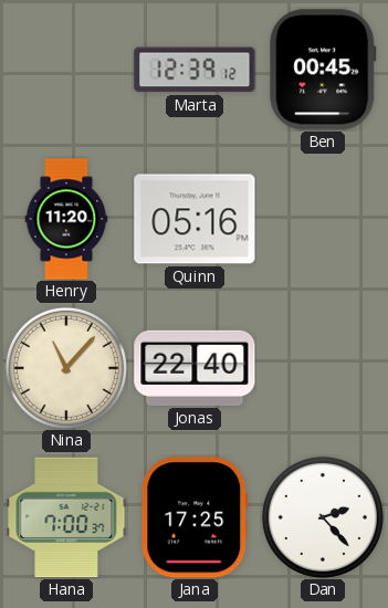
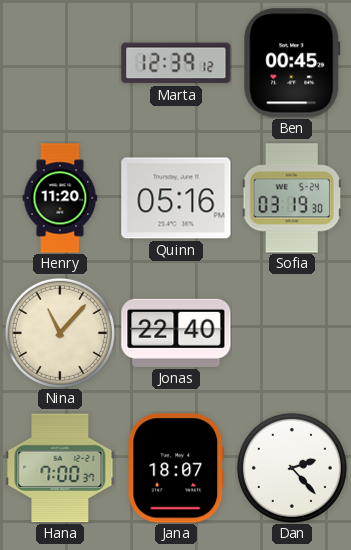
Sofia: none -> 03:19 (291, 198)
Jana: 17:25 -> 18:07 (176, 468)
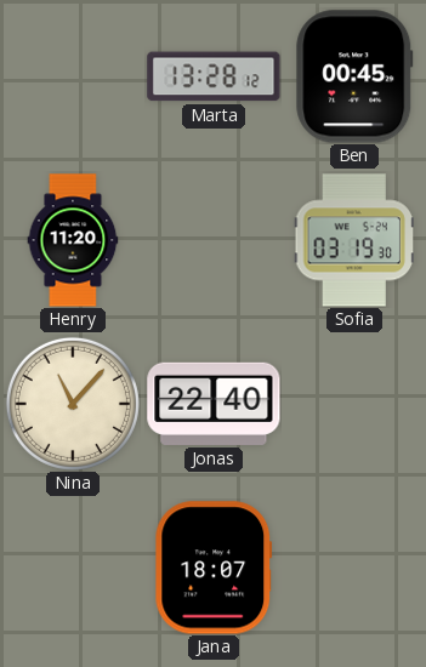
Marta: 12:39 -> 13:28 (214, 76)
Quinn: 05:16 -> none (176, 198)
Hana: 7:00 -> none (60, 468)
Dan: 2:23 -> none (292, 468)
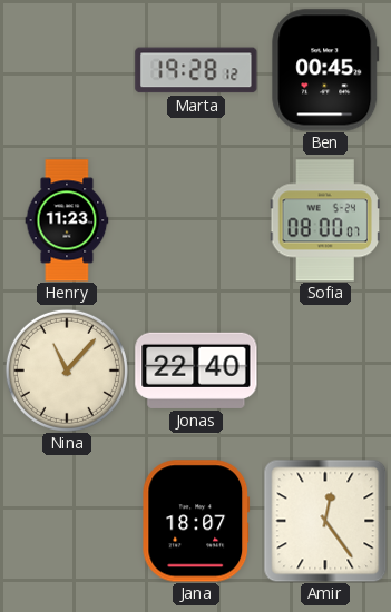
Marta: 13:28 -> 19:28 (196, 70)
Henry: 11:20 -> 11:23 (67, 220)
Sofia: 03:19 -> 08:00 (324, 220)
Amir: none -> 12:24 (325, 521)
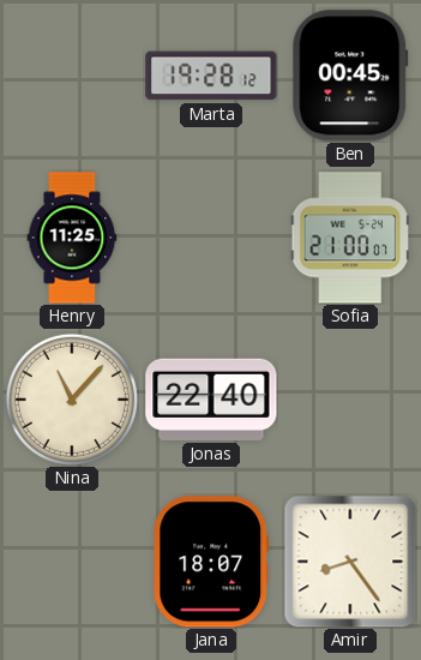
Henry: 11:23 -> 11:25 (72, 238)
Sofia: 08:00 -> 21:00 (349, 238)
Amir: 12:24 -> 8:24 (350, 562)
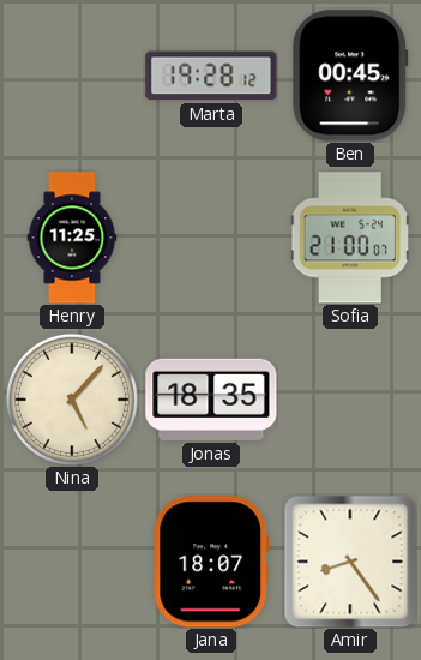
Nina: 11:07 -> 5:07 (72, 400)
Jonas: 22:40 -> 18:35 (211, 400)
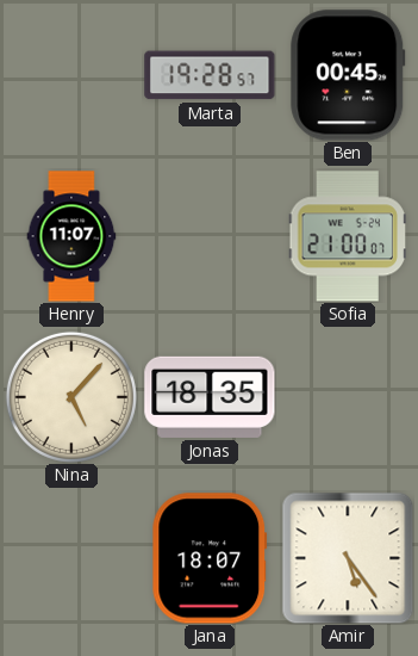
Marta: 19:28:12 -> 19:28:57 (210, 75)
Henry: 11:25 -> 11:07 (71, 236)
Amir: 8:24 -> 5:24 (348, 558)
